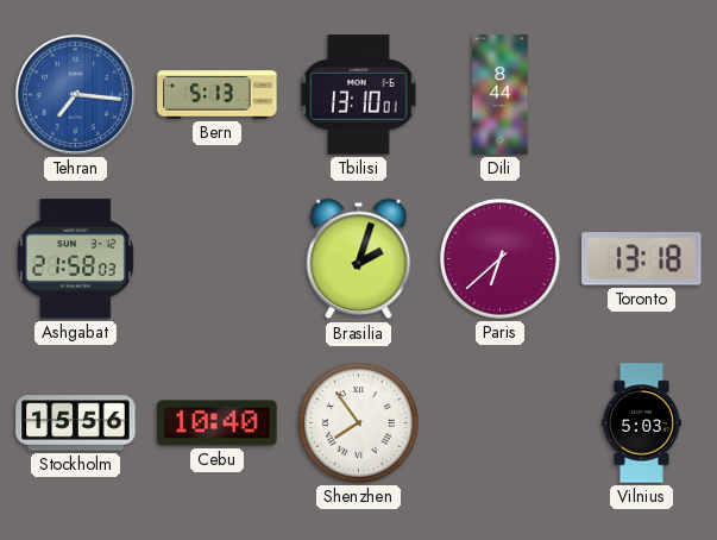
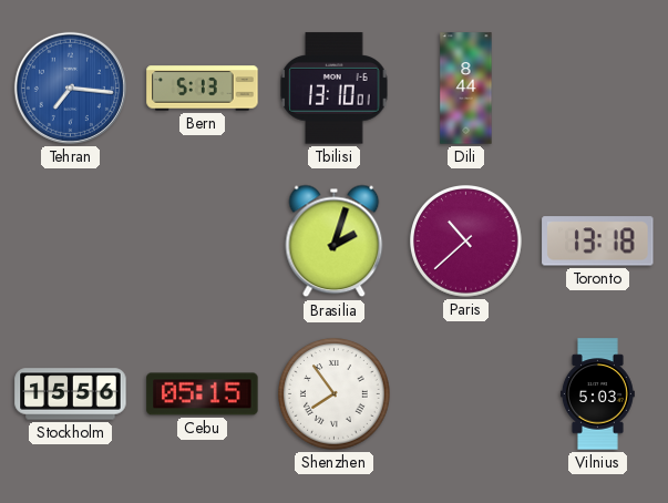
Ashgabat: 21:58 -> none (75, 259)
Paris: 6:38 -> 10:38 (466, 242)
Cebu: 10:40 -> 05:15 (203, 394)
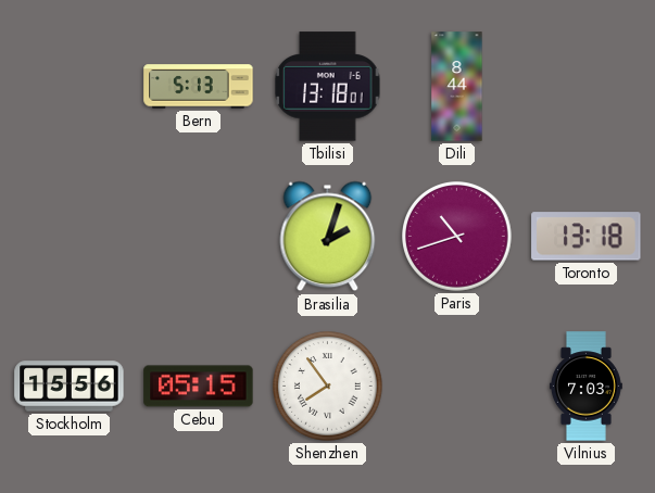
Tehran: 7:16 -> none (70, 88)
Tbilisi: 13:10 -> 13:18 (328, 87)
Paris: 10:38 -> 10:42 (457, 237)
Vilnius: 5:03 -> 7:03 (585, 387)
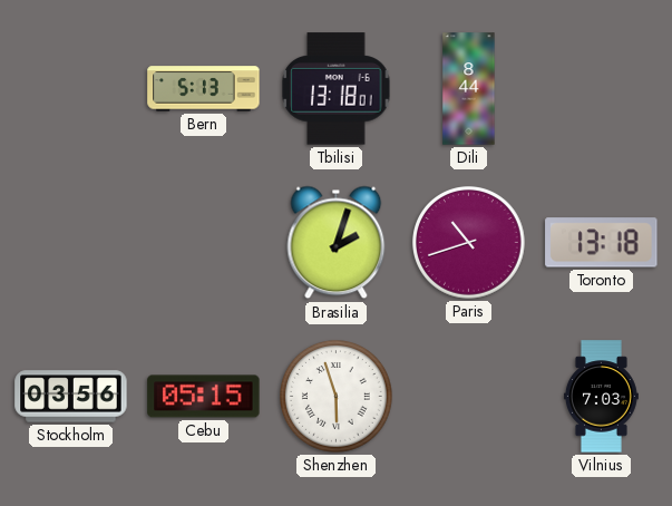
Stockholm: 15:56 -> 03:56 (71, 397)
Shenzhen: 7:54 -> 5:57 (337, 397)
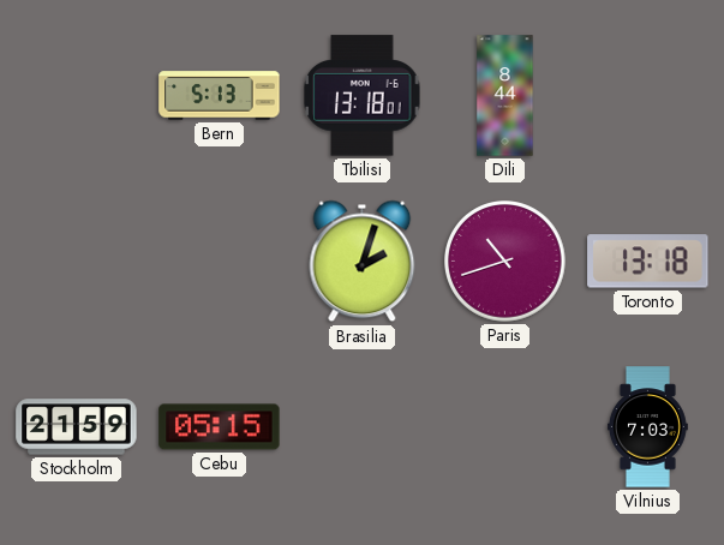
Stockholm: 03:56 -> 21:59 (77, 427)
Shenzhen: 5:57 -> none (337, 397)
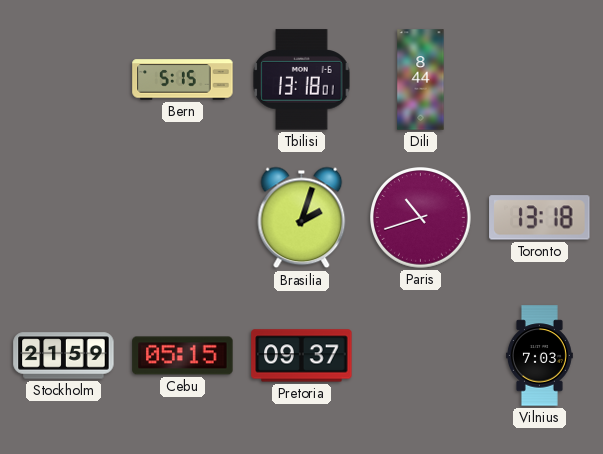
Bern: 5:13 -> 5:15 (183, 80)
Pretoria: none -> 09:37 (302, 356)
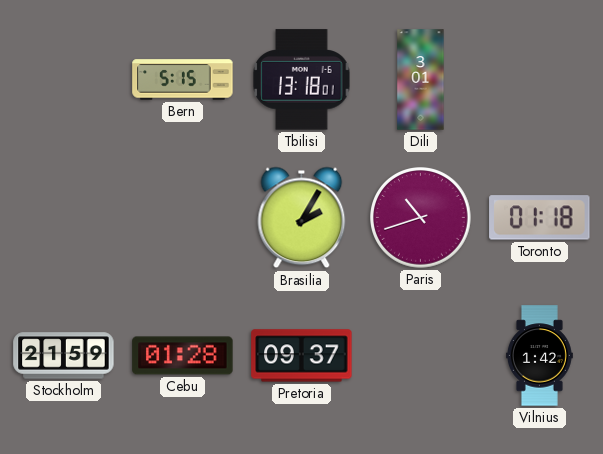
Dili: 8:44 -> 3:01 (421, 80)
Brasilia: 2:03 -> 2:05 (302, 218)
Toronto: 13:18 -> 01:18 (540, 218)
Cebu: 05:15 -> 01:28 (183, 356)
Vilnius: 7:03 -> 1:42 (539, 356)
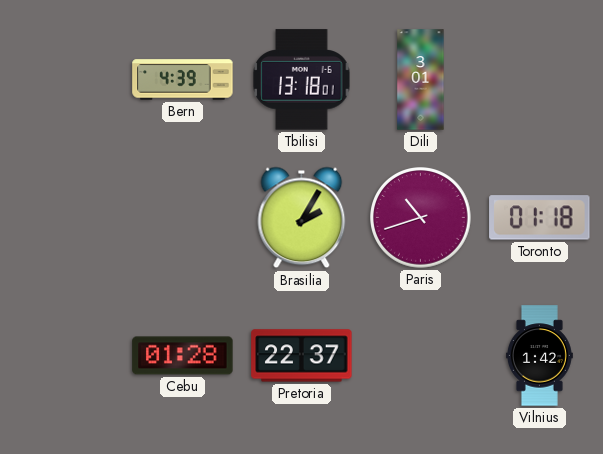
Bern: 5:15 -> 4:39 (183, 80)
Stockholm: 21:59 -> none (64, 356)
Pretoria: 09:37 -> 22:37 (302, 356)
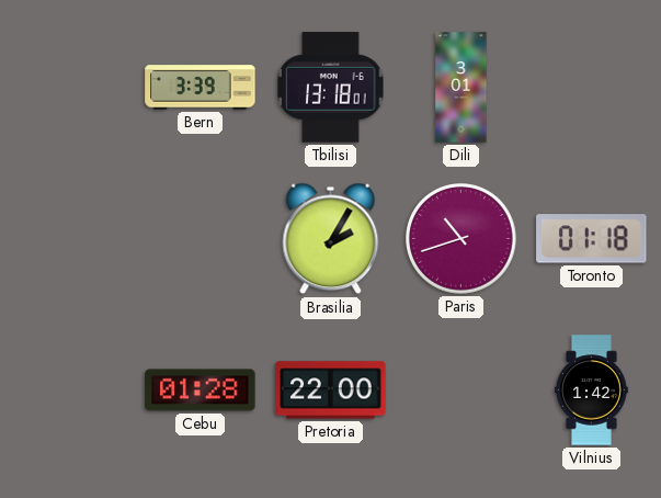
Bern: 4:39 -> 3:39 (201, 88)
Pretoria: 22:37 -> 22:00 (331, 391)
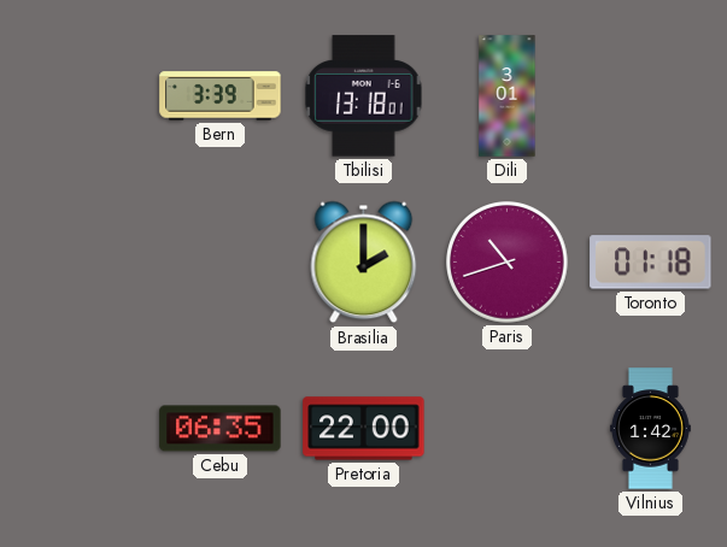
Brasilia: 2:05 -> 2:00 (364, 263)
Cebu: 01:28 -> 06:35 (221, 429)
